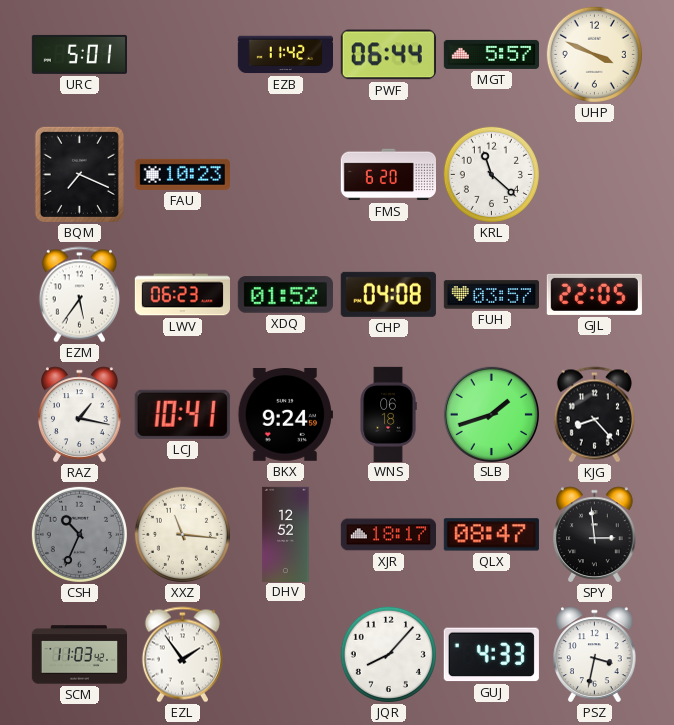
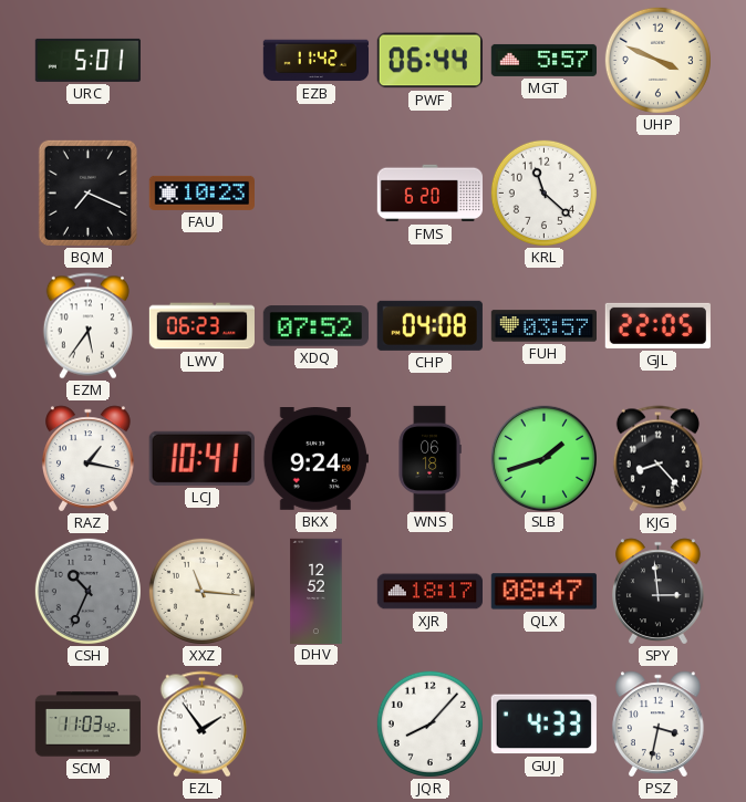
XDQ: 01:52 -> 07:52 (315, 326)
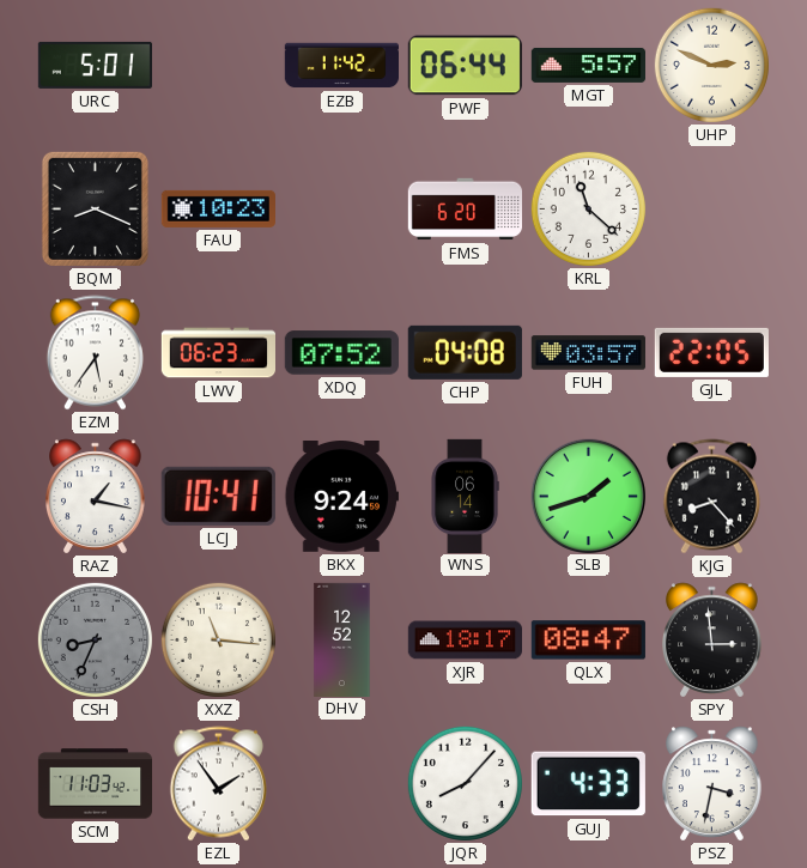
UHP: 3:49 -> 2:49 (711, 65)
BQM: 7:19 -> 8:19 (95, 208)
WNS: 06:18 -> 06:14 (465, 496)
CSH: 10:34 -> 8:34 (95, 639)
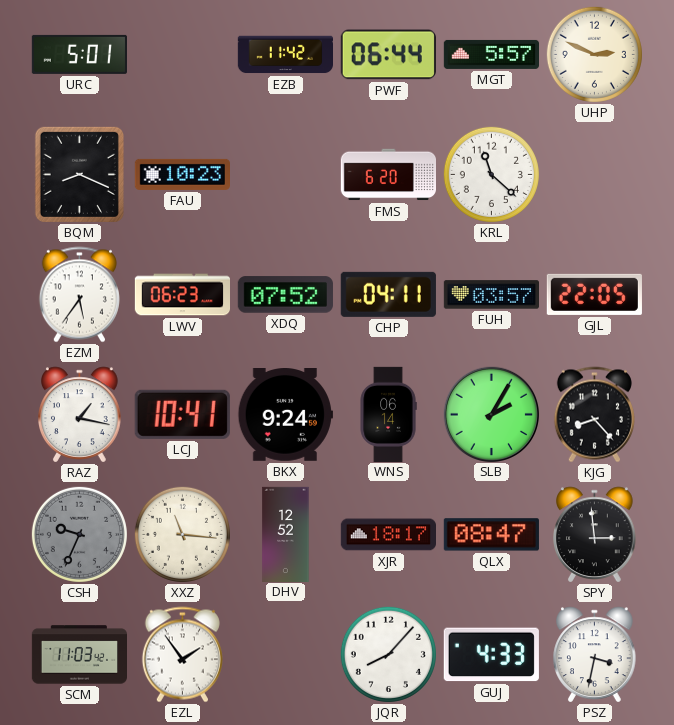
CHP: 04:08 -> 04:11 (388, 294)
SLB: 1:42 -> 2:05 (491, 414)
CSH: 8:34 -> 9:34 (79, 534)
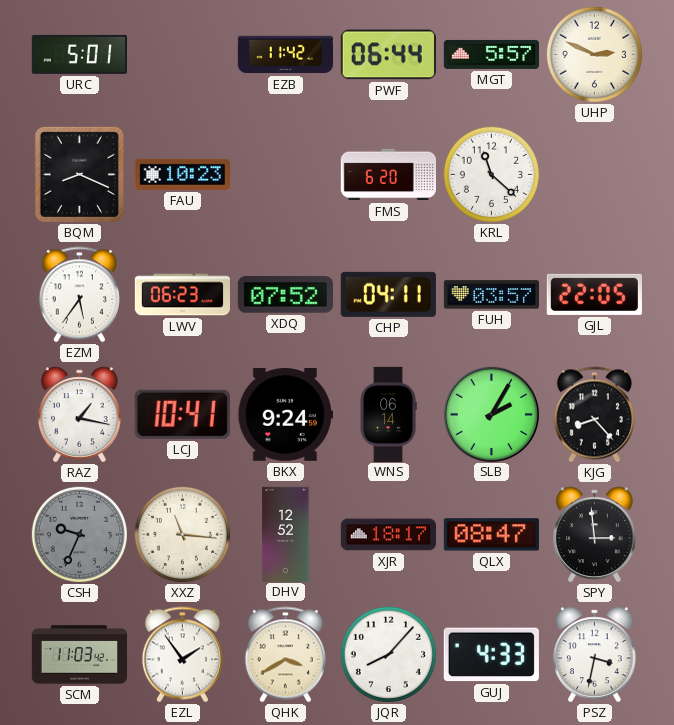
QHK: none -> 3:40 (285, 655)
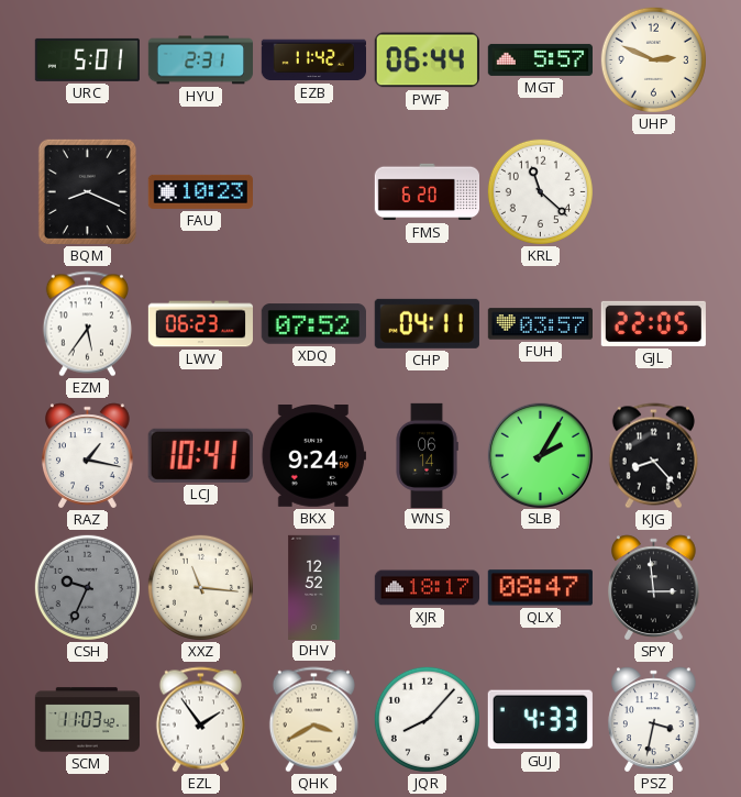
HYU: none -> 2:31 (200, 60)
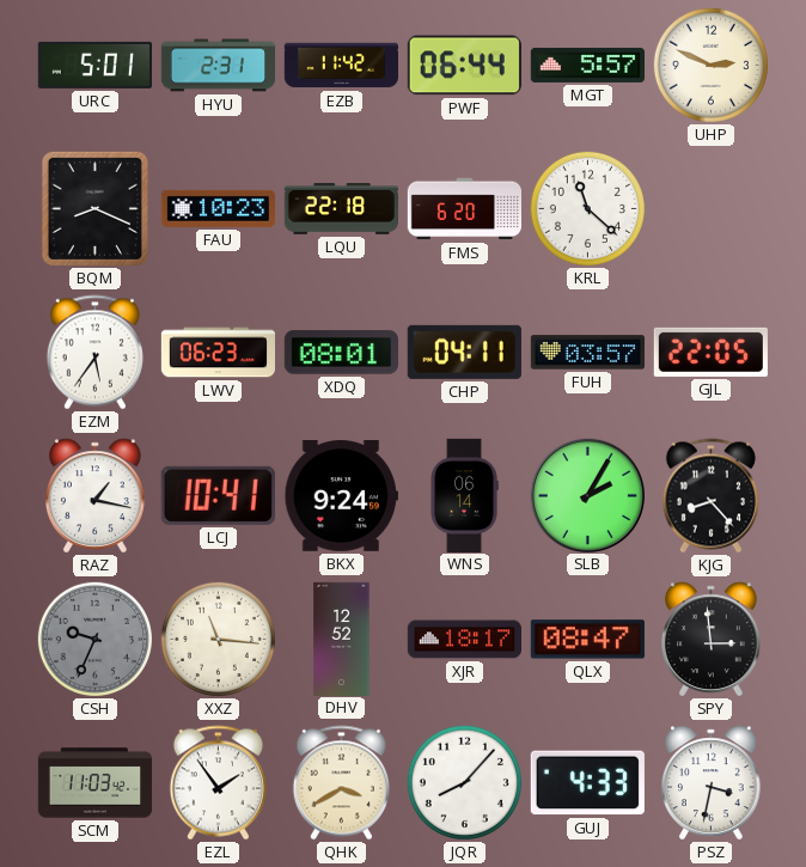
LQU: none -> 22:18 (341, 209)
XDQ: 07:52 -> 08:01 (341, 353)
